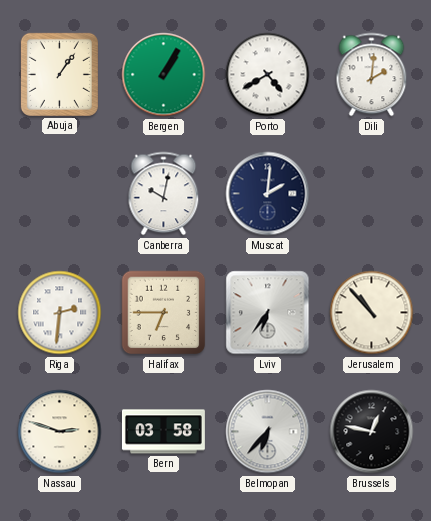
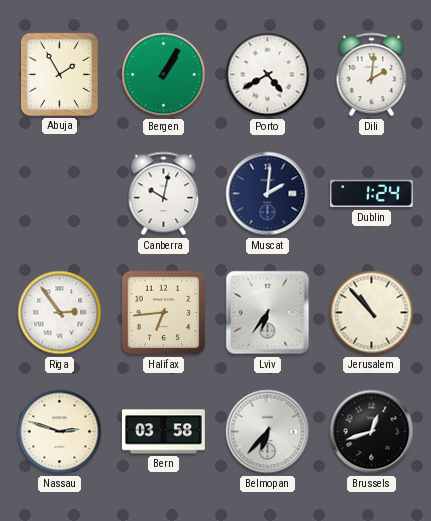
Abuja: 1:06 -> 1:55 (59, 74)
Dublin: none -> 1:24 (371, 194)
Riga: 2:31 -> 2:54 (60, 313)
Halifax: 6:45 -> 6:44 (164, 313)
Brussels: 12:47 -> 12:42 (372, 432)
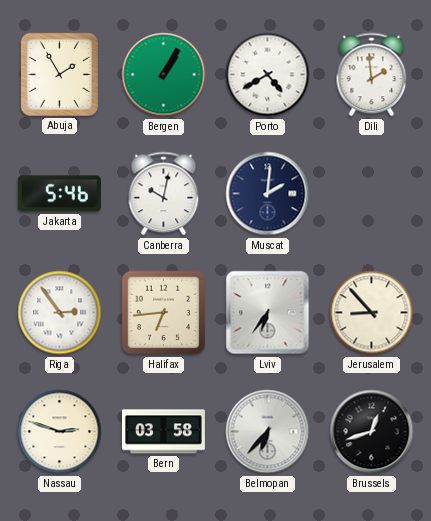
Dili: 2:01 -> 1:59 (372, 75)
Jakarta: none -> 5:46 (59, 194)
Dublin: 1:24 -> none (371, 194)
Jerusalem: 10:53 -> 8:53 (372, 313)
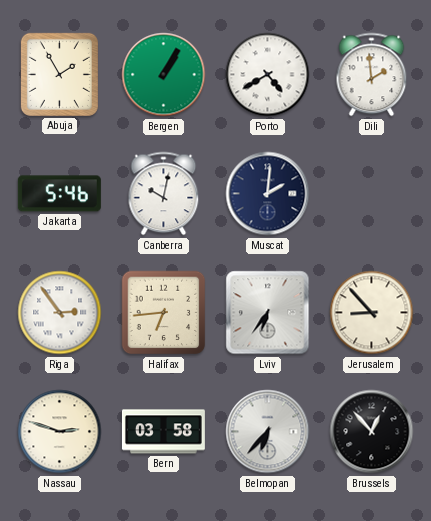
Brussels: 12:42 -> 12:53 (372, 432)
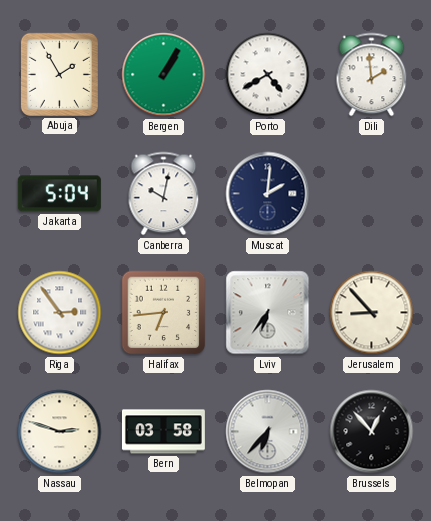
Jakarta: 5:46 -> 5:04 (59, 194)
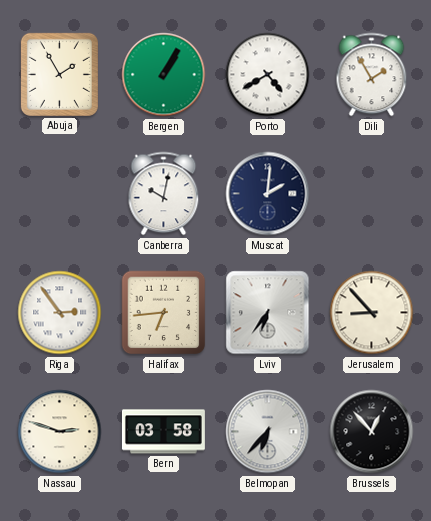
Dili: 1:59 -> 1:55 (372, 75)
Jakarta: 5:04 -> none (59, 194)
